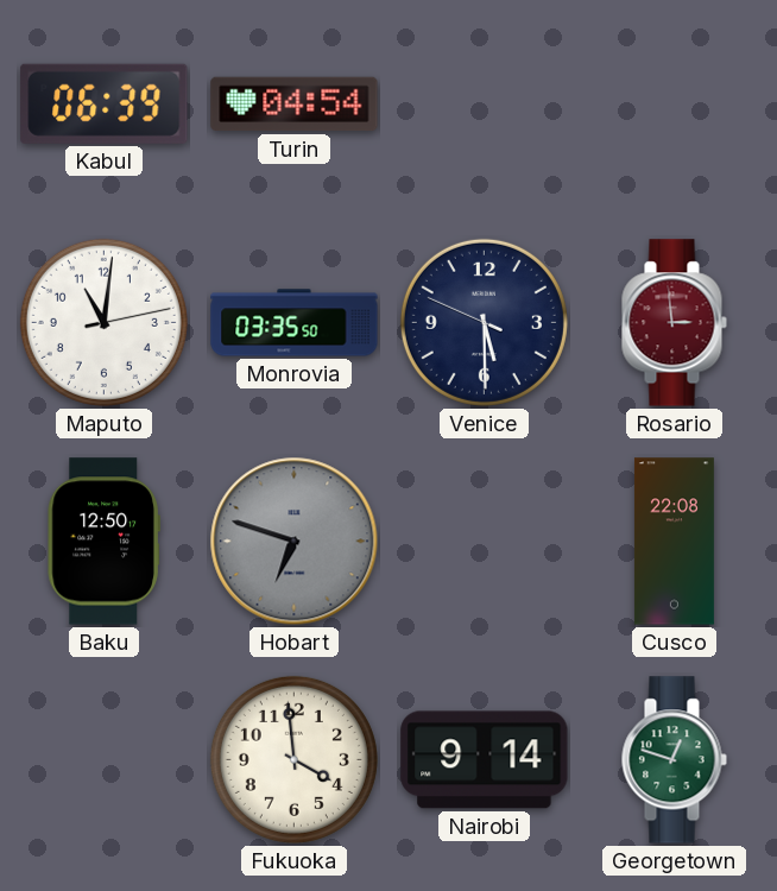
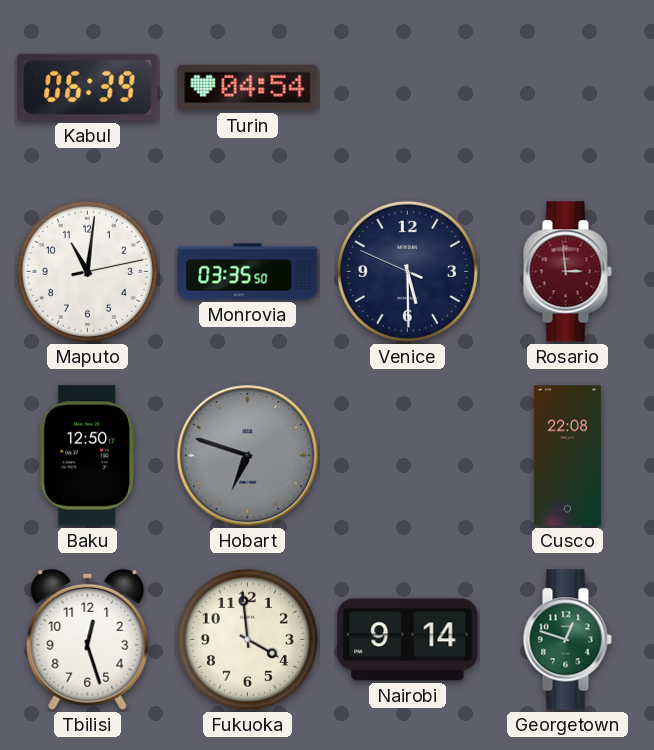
Tbilisi: none -> 12:27 (88, 639)
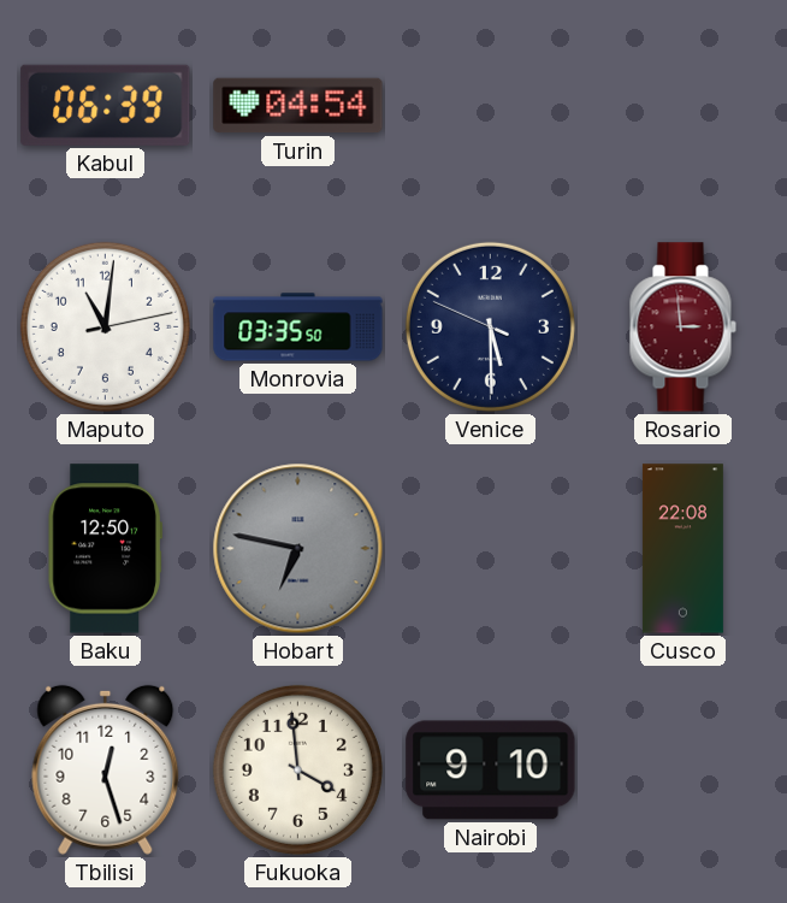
Hobart: 6:48 -> 6:47 (298, 549)
Nairobi: 9:14 -> 9:10 (491, 771)
Georgetown: 12:48 -> none (567, 640)
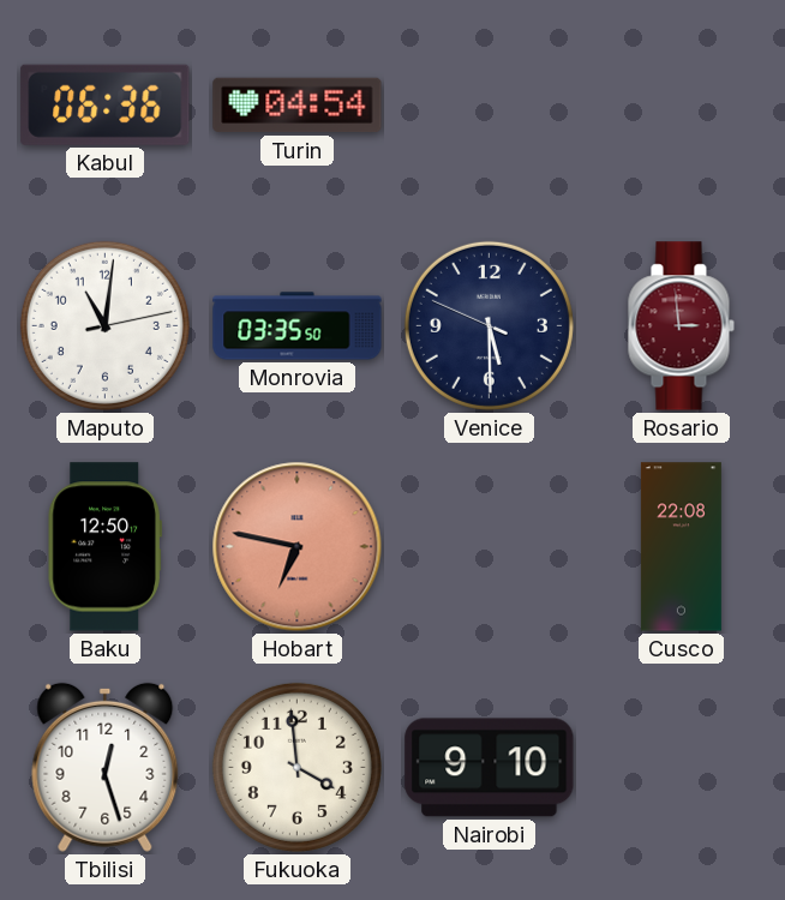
Kabul: 06:39 -> 06:36 (106, 104)
Hobart dial: grey -> salmon (298, 547)
